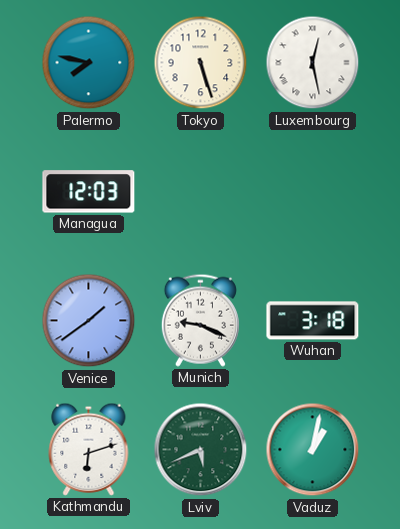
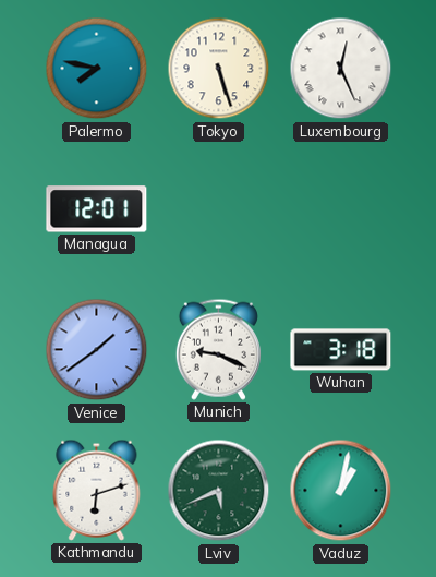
Luxembourg: 12:28 -> 12:26 (341, 69)
Managua: 12:03 -> 12:01 (97, 209)
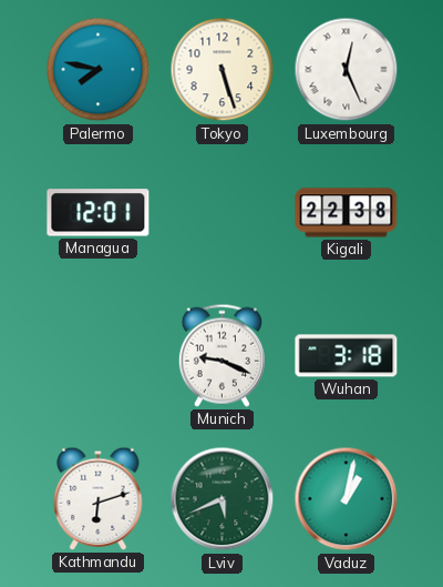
Kigali: none -> 22:38 (347, 213)
Venice: 1:39 -> none (97, 350)
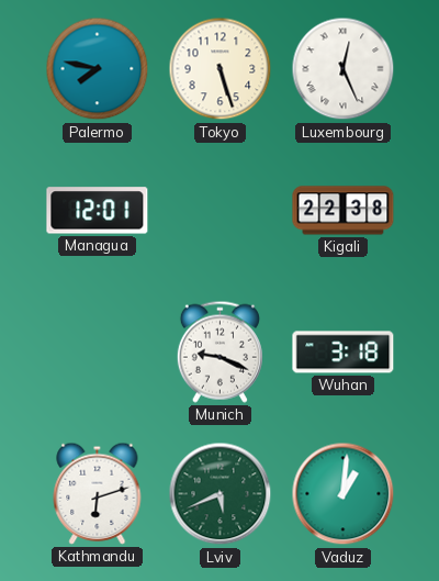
Vaduz: 1:02 -> 1:01 (344, 494)
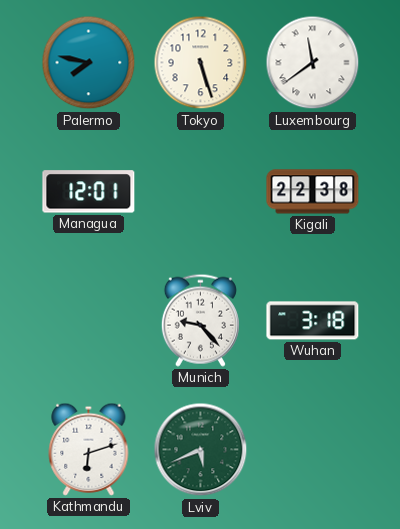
Luxembourg: 12:26 -> 11:39 (313, 63)
Munich: 9:19 -> 9:23 (200, 320)
Vaduz: 1:01 -> none (344, 494)
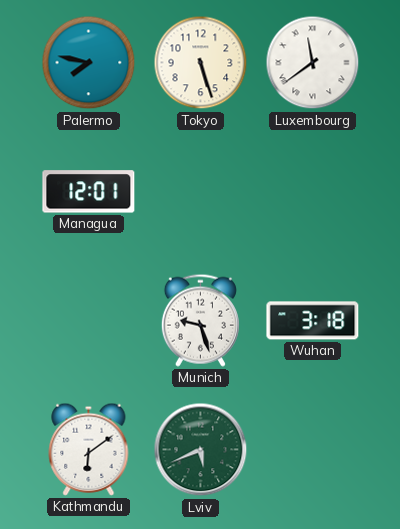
Kigali: 22:38 -> none (313, 192)
Munich: 9:23 -> 9:27 (200, 320)
Kathmandu: 6:12 -> 6:09 (89, 449)
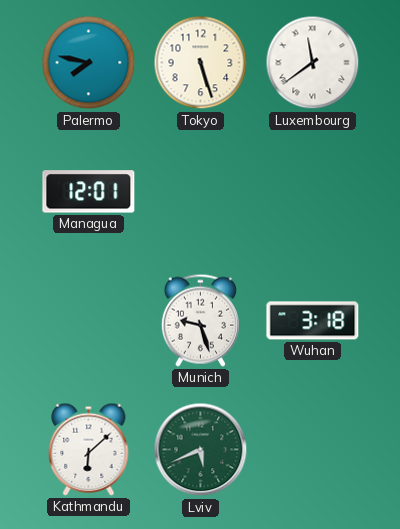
Kathmandu: 6:09 -> 6:08 (89, 449)
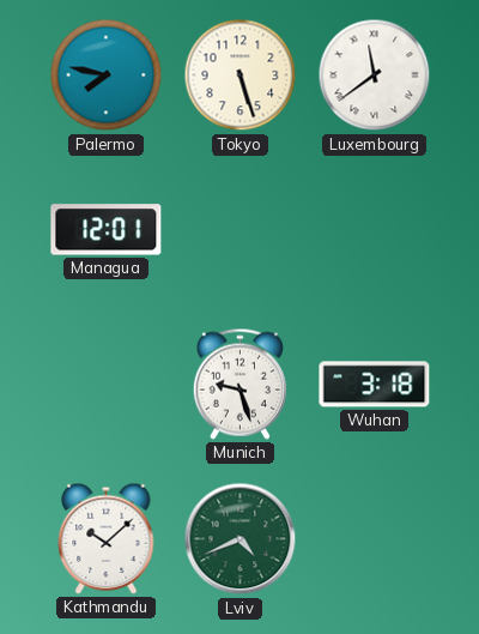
Kathmandu: 6:08 -> 10:08 (107, 538)
Lviv: 5:41 -> 4:41 (241, 539)
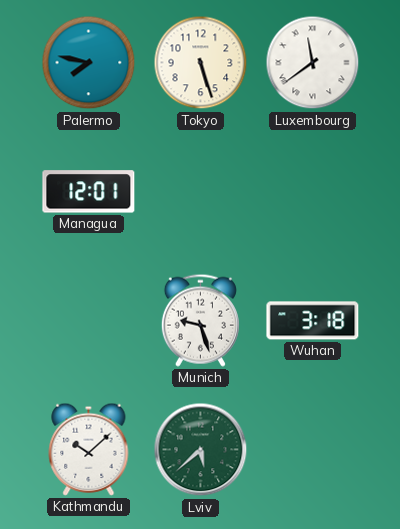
Lviv: 4:41 -> 5:38 (201, 450)
